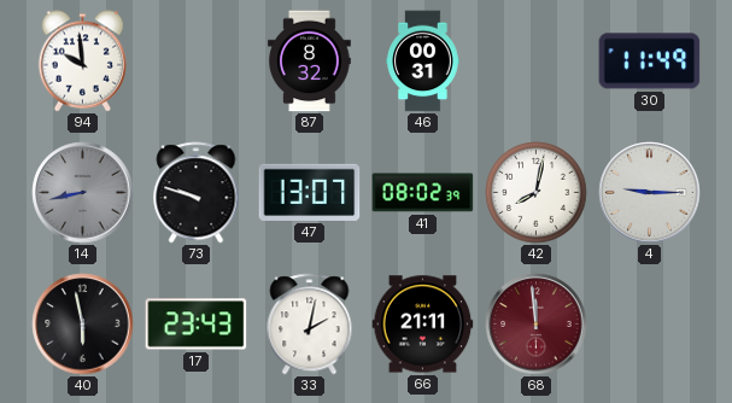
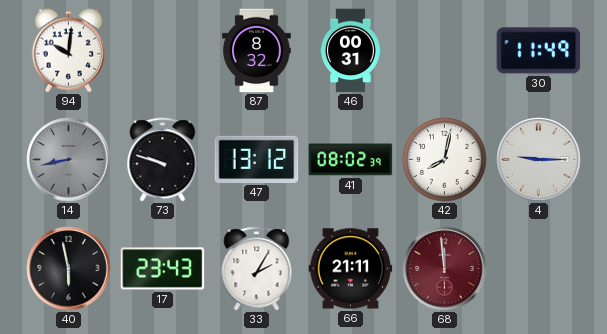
94: 9:59 -> 10:01 (68, 51)
47: 13:07 -> 13:12 (257, 159)
33: 2:02 -> 2:05 (257, 269)
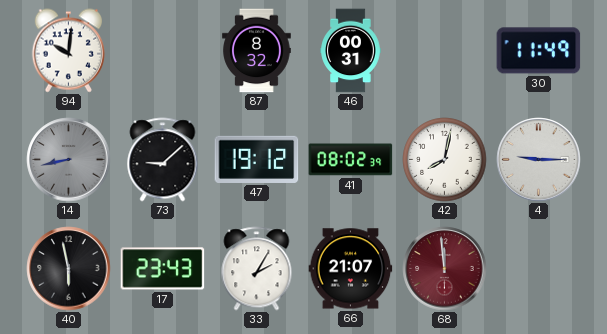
73: 9:48 -> 9:08 (163, 160)
47: 13:12 -> 19:12 (257, 159)
66: 21:11 -> 21:07 (351, 269)
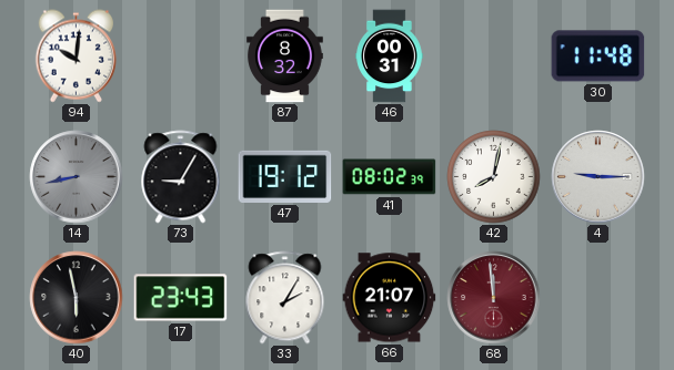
30: 11:49 -> 11:48 (598, 56)
73: 9:08 -> 9:05 (181, 177)
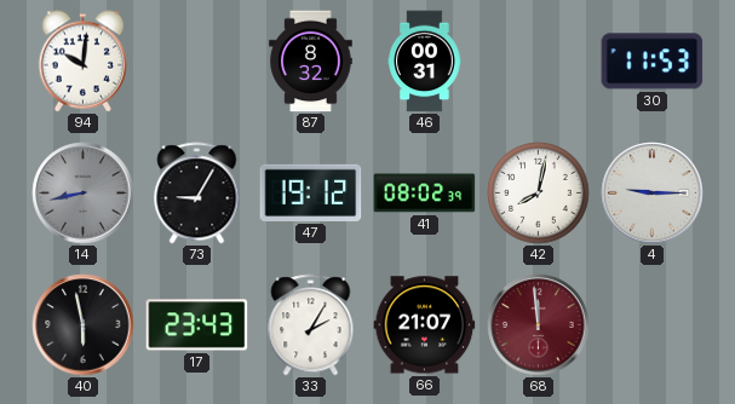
30: 11:48 -> 11:53 (653, 62)
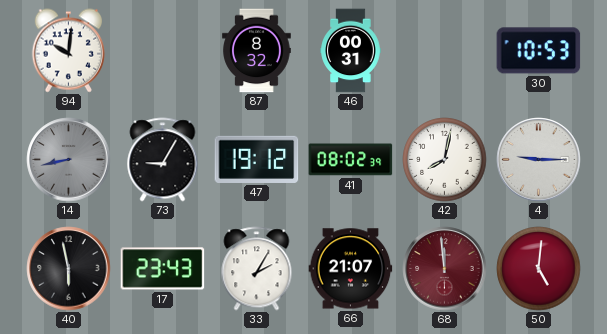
30: 11:53 -> 10:53 (539, 51)
50: none -> 5:01 (539, 269)
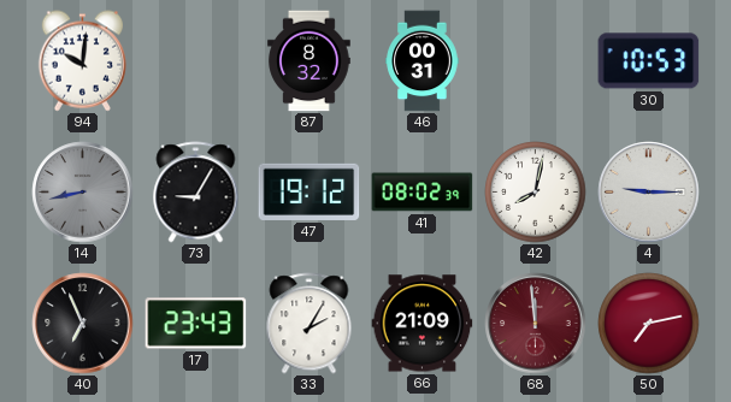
40: 5:58 -> 6:56 (83, 324)
66: 21:07 -> 21:09 (423, 324)
50: 5:01 -> 7:13 (649, 324)
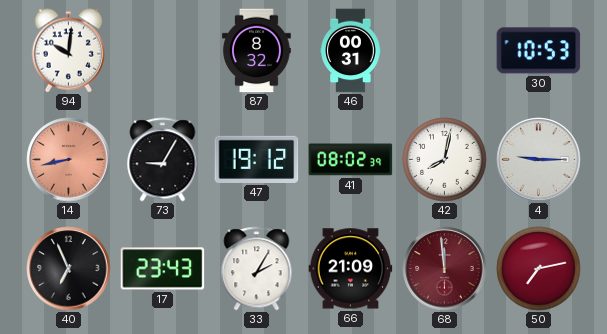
14 dial: grey -> salmon (69, 160)
